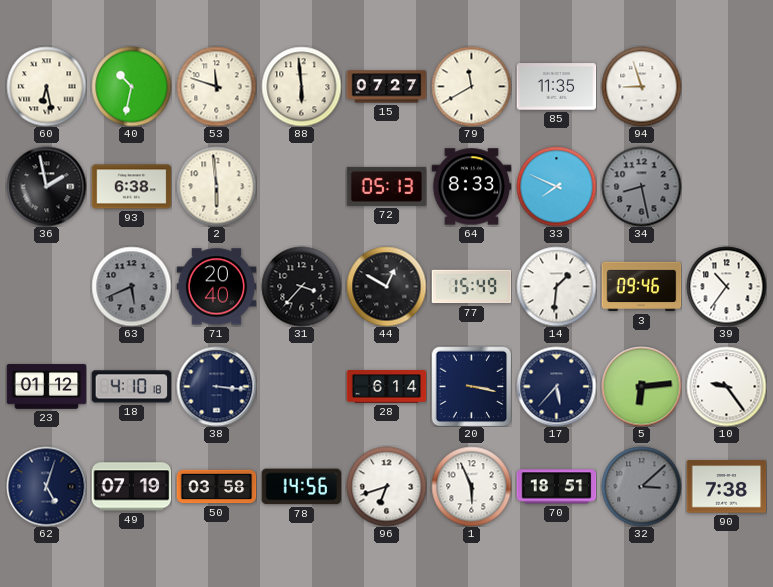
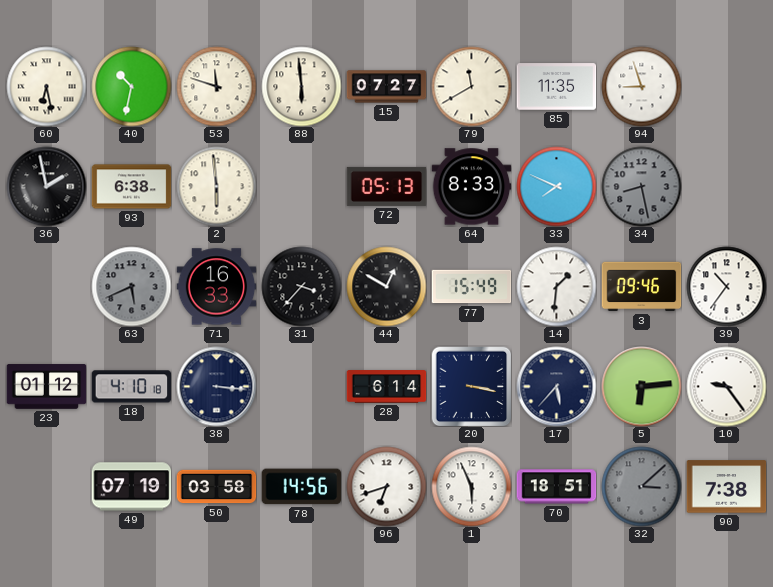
71: 20:40 -> 16:33 (216, 287)
62: 5:03 -> none (46, 486)
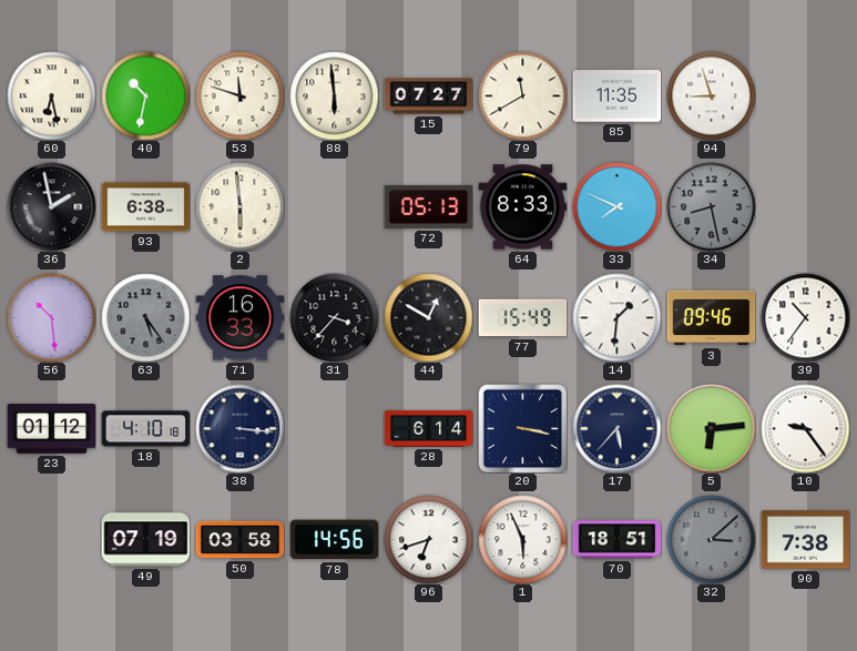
56: none -> 10:29 (51, 317)
63: 5:41 -> 5:24 (145, 317)
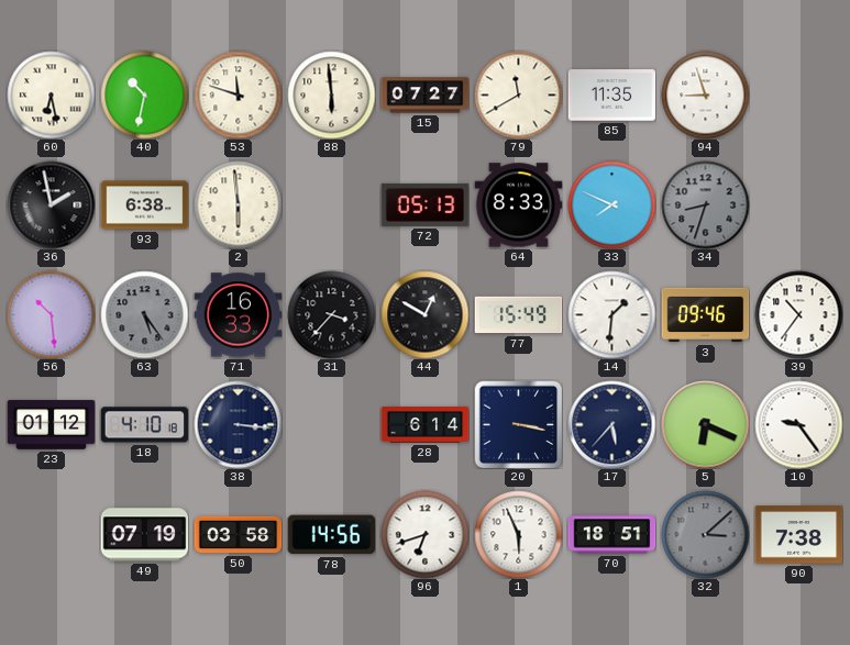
34: 8:28 -> 8:33 (705, 204)
5: 6:14 -> 6:19 (705, 424)
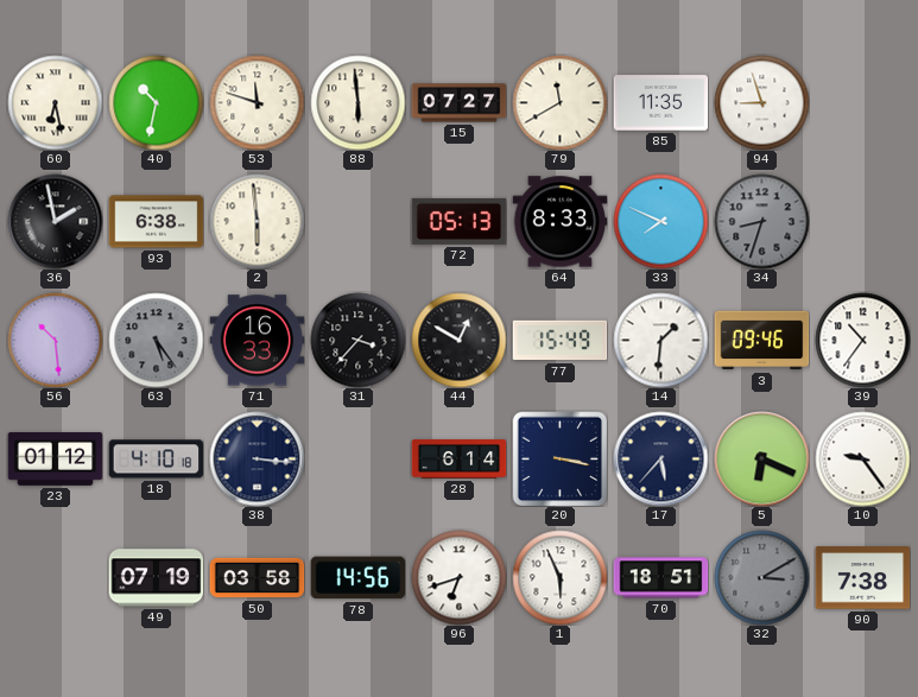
32: 3:08 -> 3:10 (761, 577)
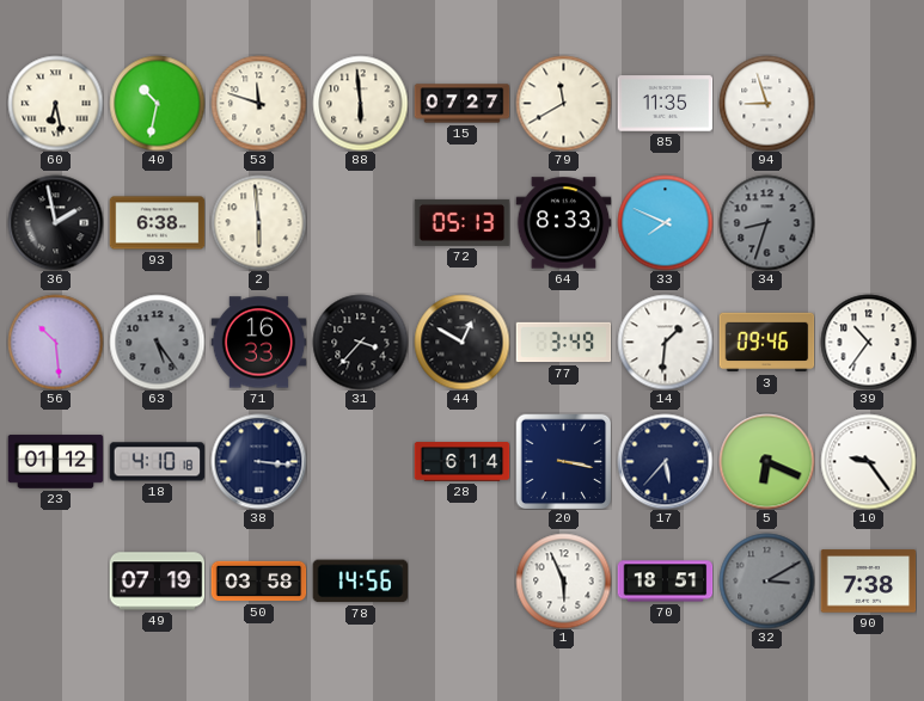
77: 15:49 -> 3:49 (563, 343)
96: 6:42 -> none (458, 577)
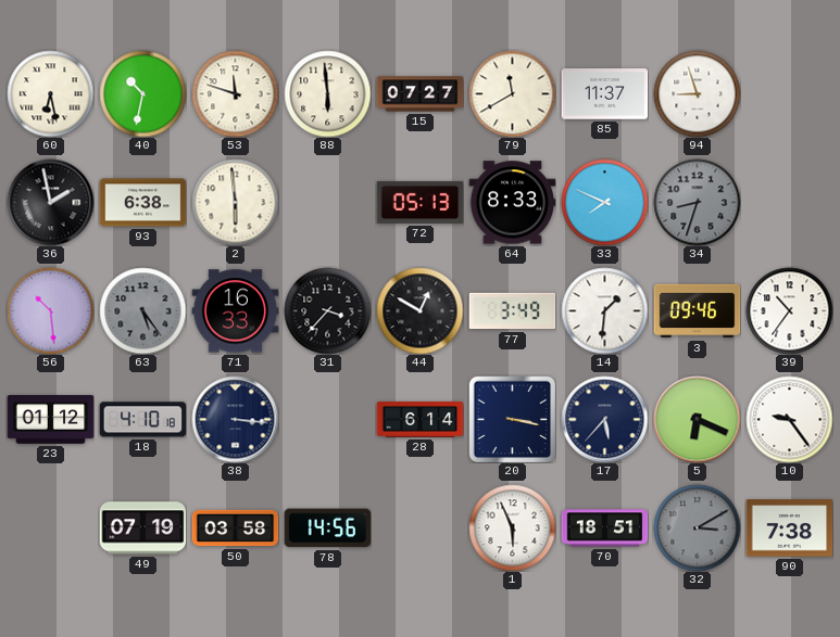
85: 11:35 -> 11:37 (604, 94)
